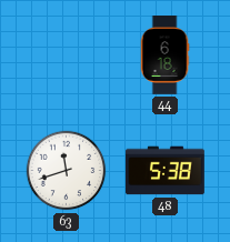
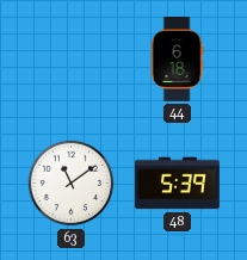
63: 11:42 -> 11:09 (72, 184)
48: 5:38 -> 5:39 (178, 184)
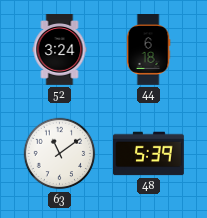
52: none -> 3:24 (60, 50)
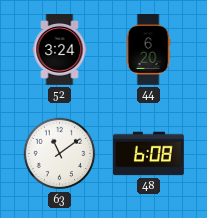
44: 6:18 -> 6:20 (148, 50)
48: 5:39 -> 6:08 (149, 154)
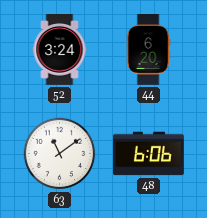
48: 6:08 -> 6:06 (149, 154)
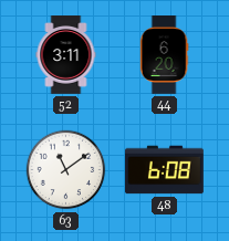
52: 3:24 -> 3:11 (66, 55)
48: 6:06 -> 6:08 (165, 170)
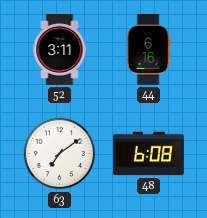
44: 6:20 -> 6:16 (148, 50)
63: 11:09 -> 7:09 (60, 154)
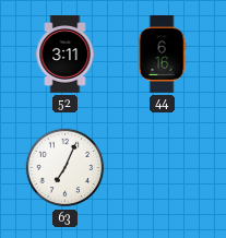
63: 7:09 -> 7:04 (66, 168)
48: 6:08 -> none (149, 154)
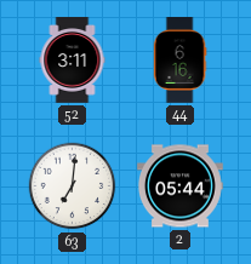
63: 7:04 -> 7:01 (73, 186)
2: none -> 05:44 (181, 186)
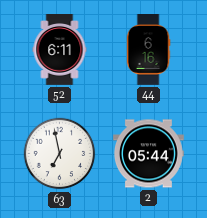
52: 3:11 -> 6:11 (60, 50)
63: 7:01 -> 6:58 (60, 154)
